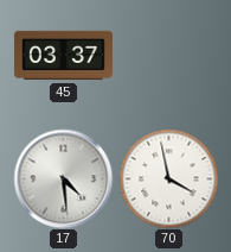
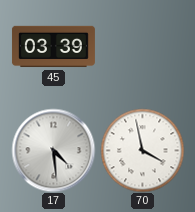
45: 03:37 -> 03:39 (53, 47)
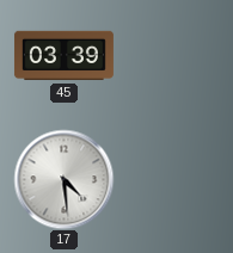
70: 3:58 -> none (142, 150)
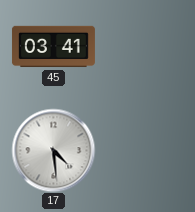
45: 03:39 -> 03:41 (53, 47)
